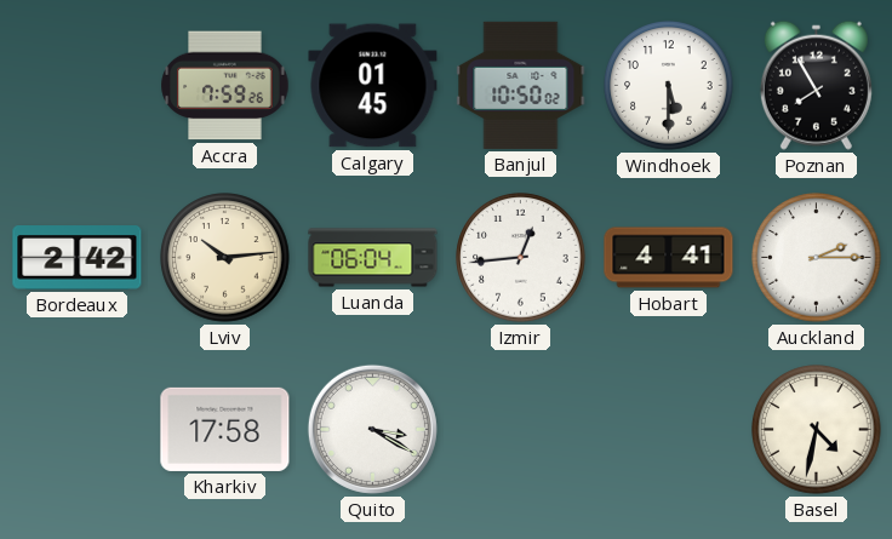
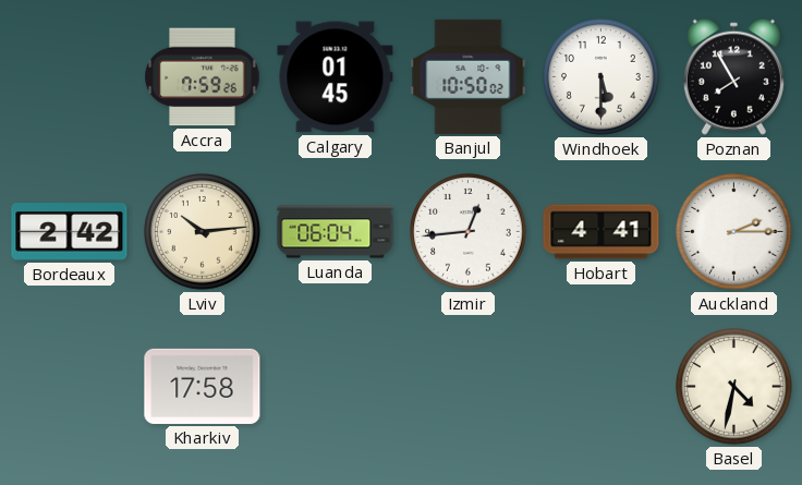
Quito: 3:20 -> none (372, 429)
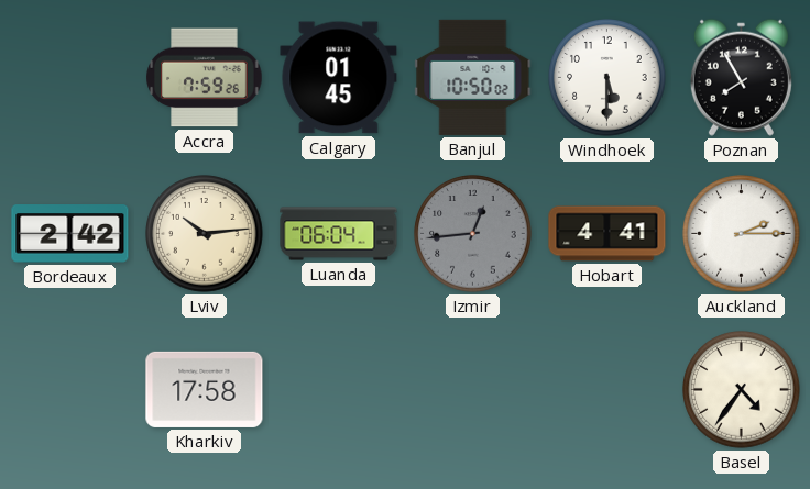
Izmir dial: white -> grey (473, 234)
Basel: 4:32 -> 4:36 (742, 390)
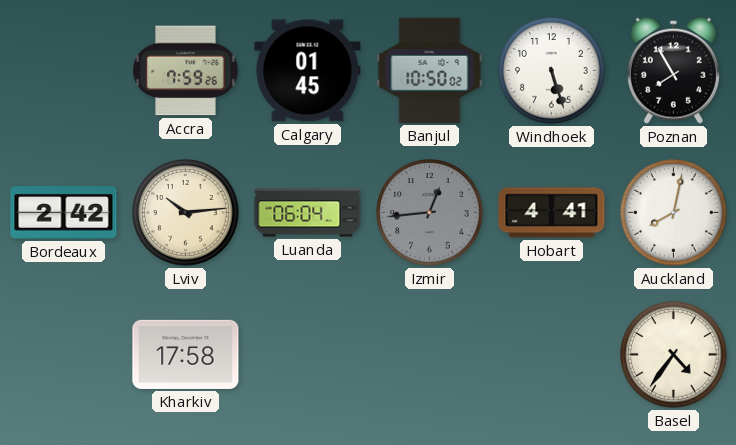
Windhoek: 5:30 -> 5:27 (552, 71)
Auckland: 2:15 -> 8:02 (674, 213)
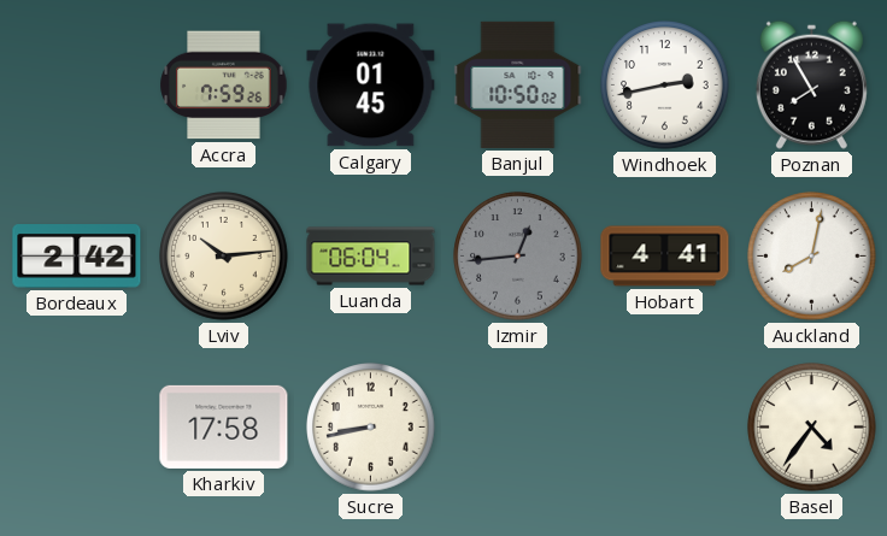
Windhoek: 5:27 -> 2:43 (665, 86)
Sucre: none -> 8:43 (371, 428)
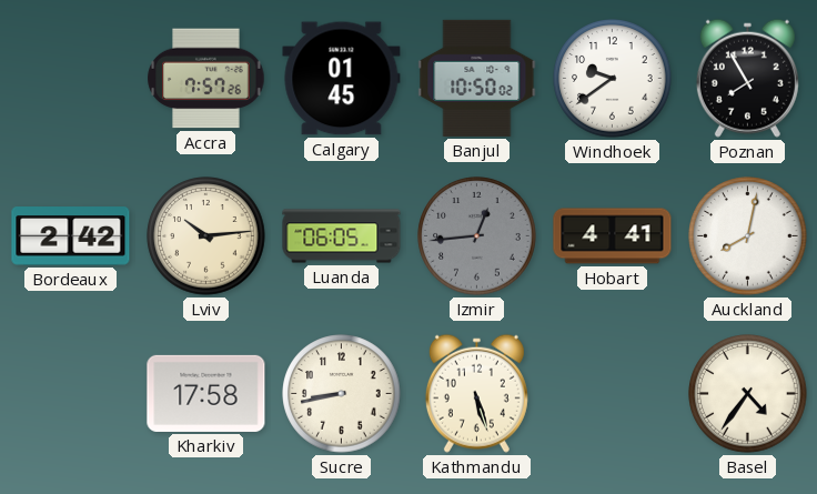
Accra: 7:59 -> 7:57 (206, 79)
Windhoek: 2:43 -> 9:39 (613, 79)
Luanda: 06:04 -> 06:05 (342, 236)
Kathmandu: none -> 5:27 (476, 393)
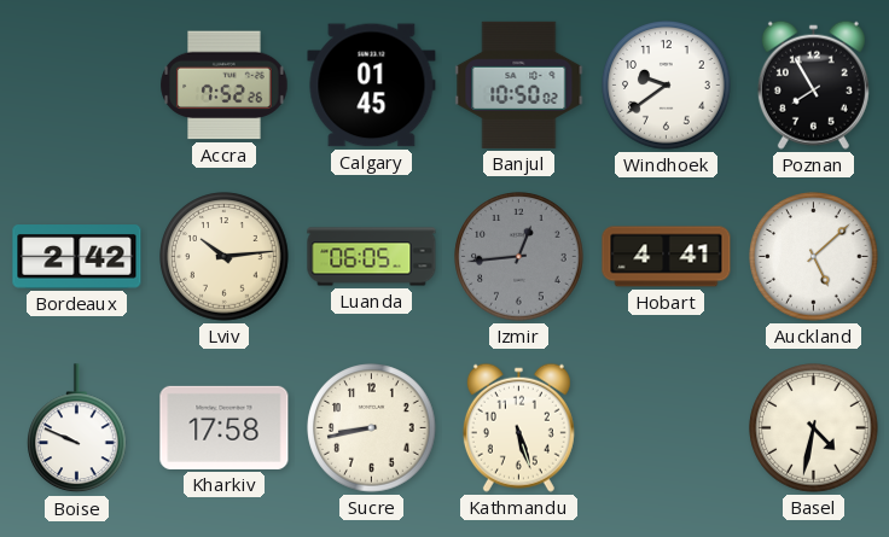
Accra: 7:57 -> 7:52 (225, 86)
Auckland: 8:02 -> 5:08 (814, 257)
Boise: none -> 9:49 (77, 428)
Basel: 4:36 -> 4:32 (814, 428)
